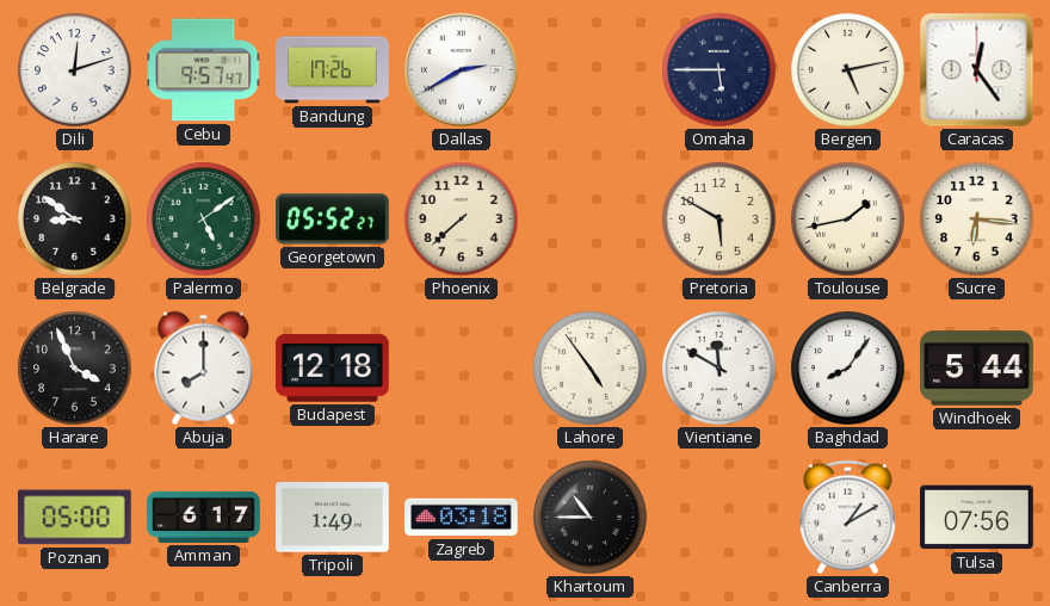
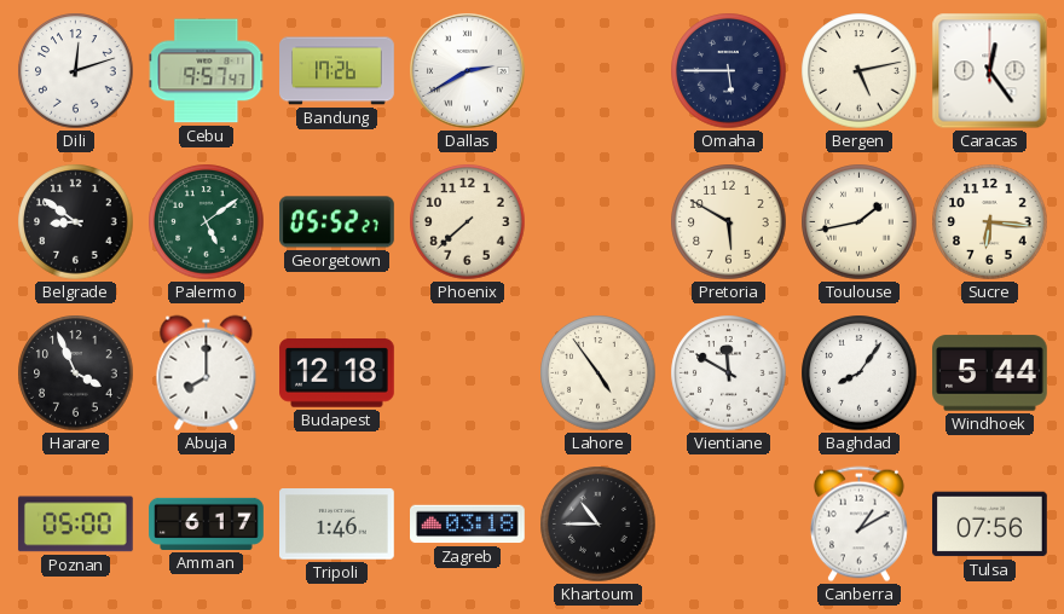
Tripoli: 1:49 -> 1:46 (337, 525)
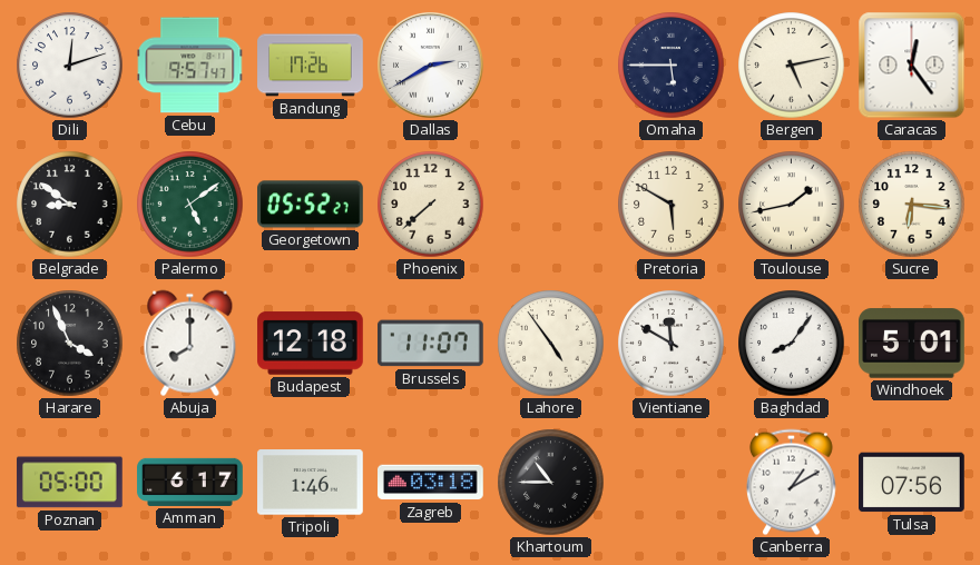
Brussels: none -> 11:07 (431, 344)
Windhoek: 5:44 -> 5:01 (912, 344)
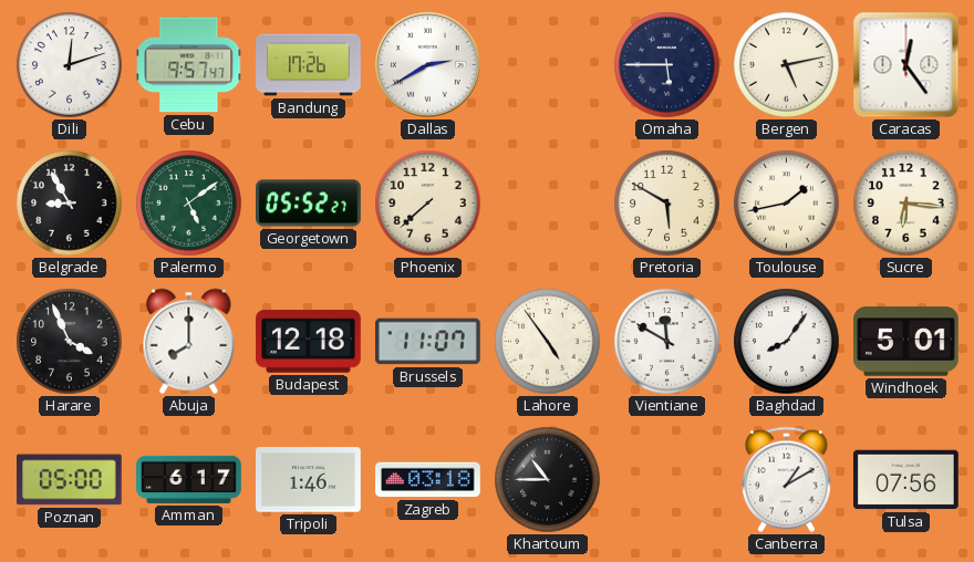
Belgrade: 8:51 -> 8:55 (70, 204)
